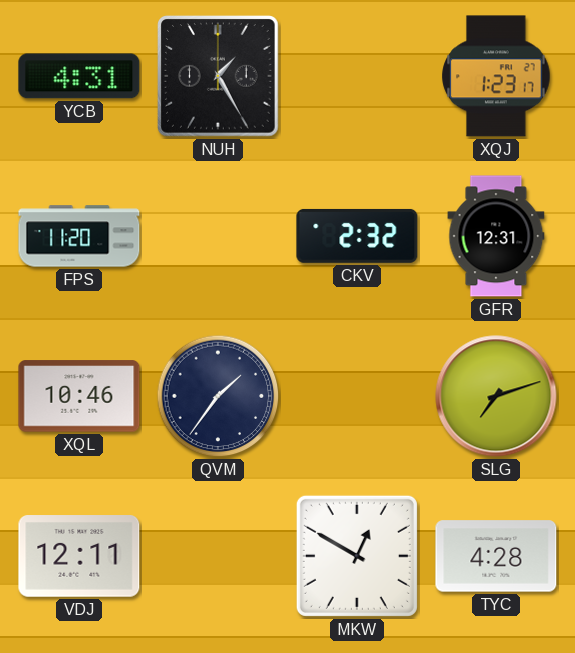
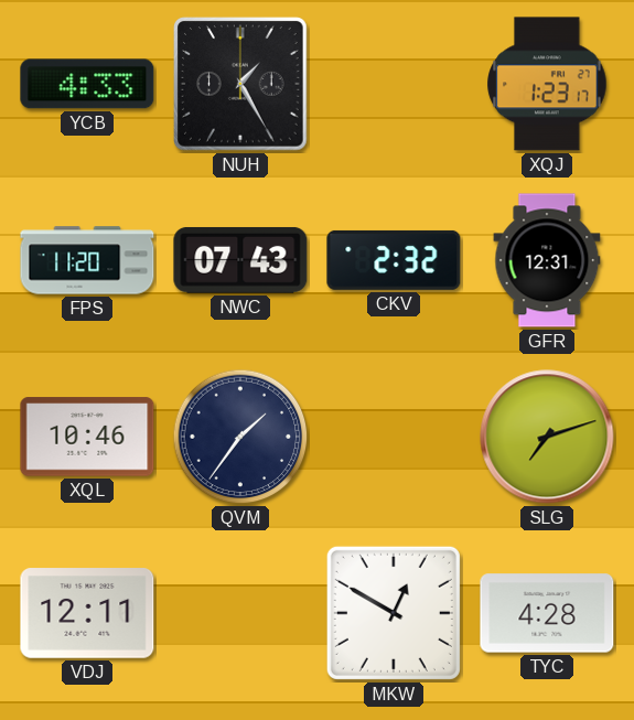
YCB: 4:31 -> 4:33 (87, 84)
NWC: none -> 07:43 (240, 260)
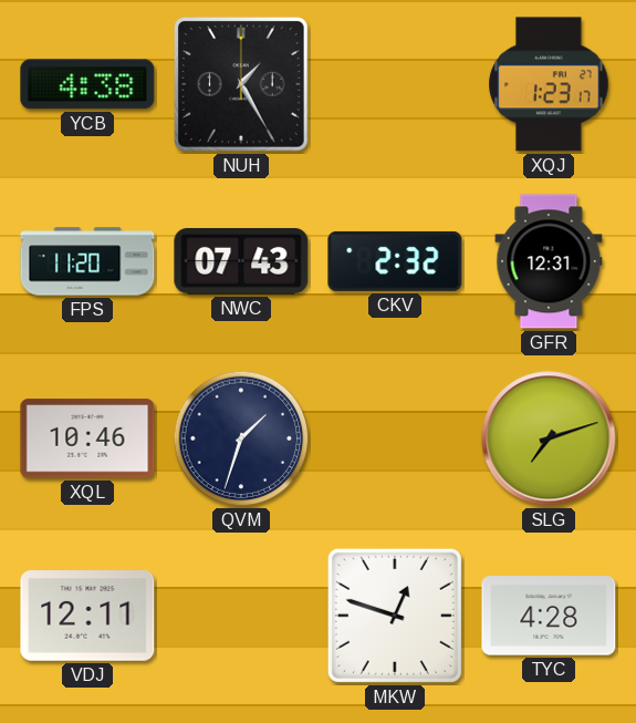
YCB: 4:33 -> 4:38 (87, 84)
QVM: 1:36 -> 1:33 (241, 438)
MKW: 12:50 -> 12:48 (395, 616)
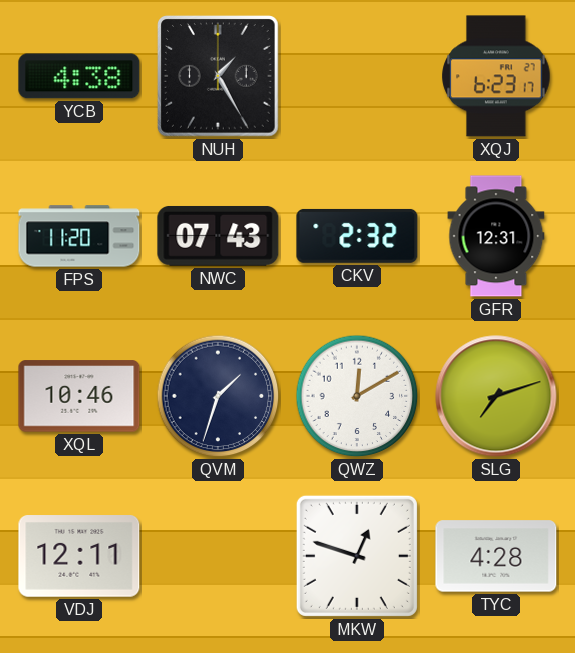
XQJ: 1:23 -> 6:23 (496, 76)
QWZ: none -> 12:10 (357, 396)
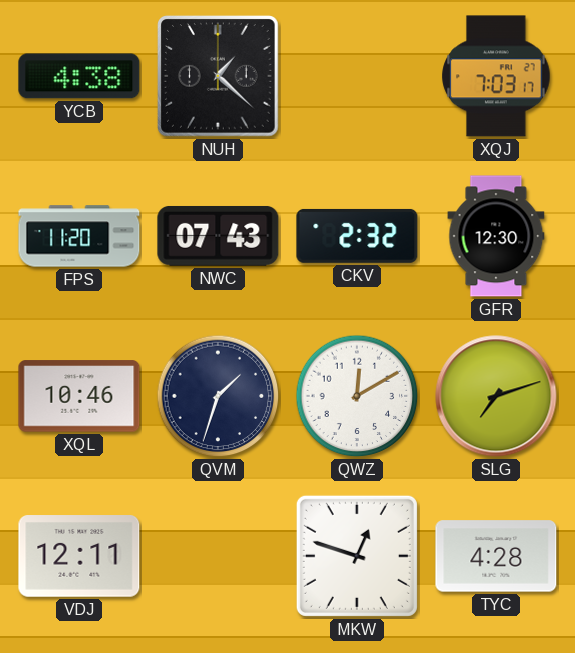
NUH: 1:25 -> 1:22 (219, 77)
XQJ: 6:23 -> 7:03 (496, 76)
GFR: 12:31 -> 12:30 (496, 236)
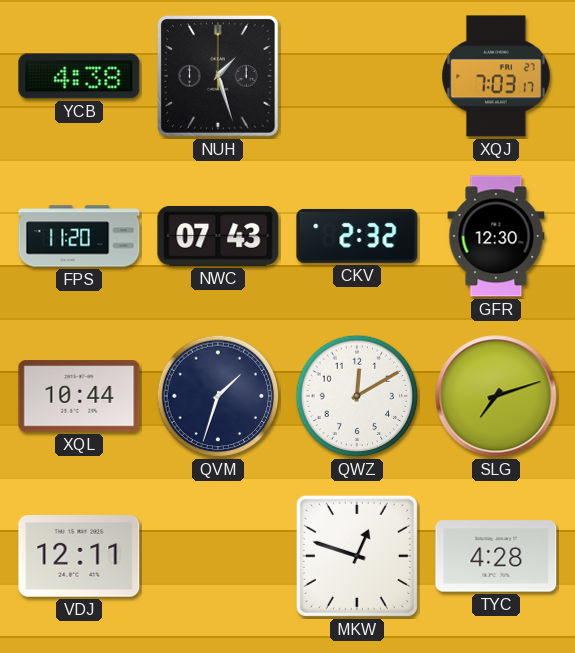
NUH: 1:22 -> 1:27 (219, 77)
XQL: 10:46 -> 10:44 (79, 396)
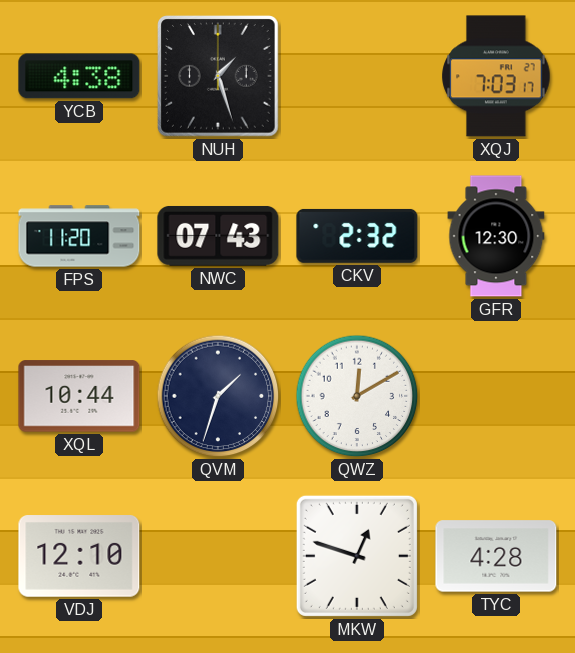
SLG: 7:12 -> none (496, 396)
VDJ: 12:11 -> 12:10 (79, 556)
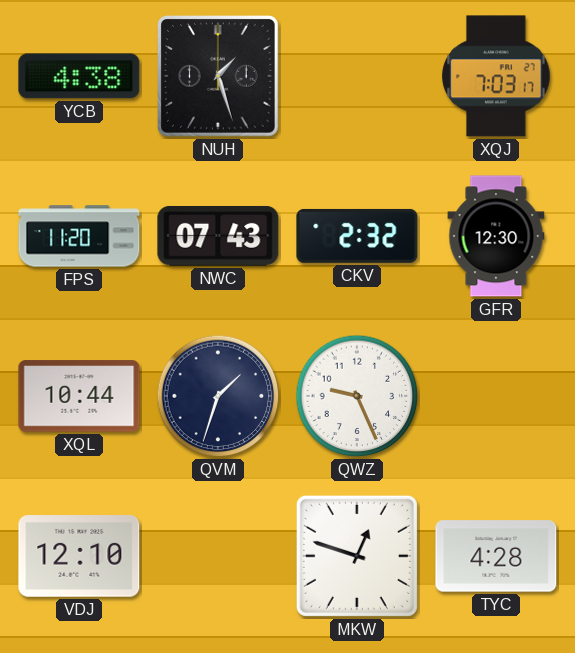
QWZ: 12:10 -> 9:26 (357, 396)
